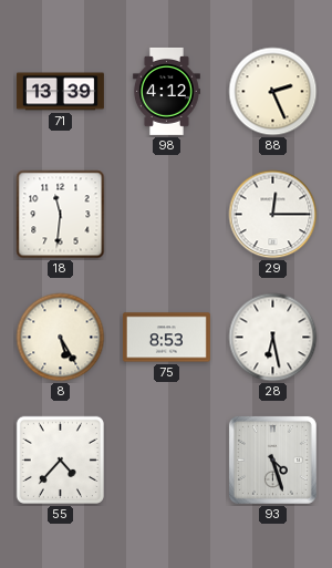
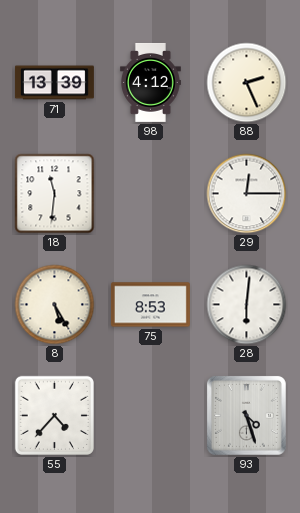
28: 6:28 -> 6:01 (247, 305)
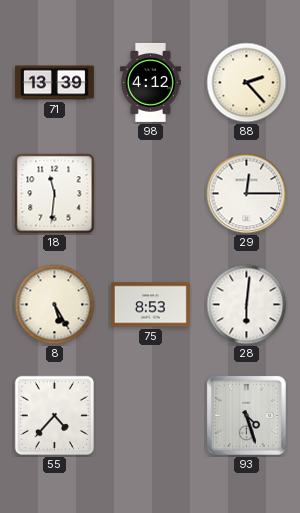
88: 2:26 -> 2:23 (247, 83)
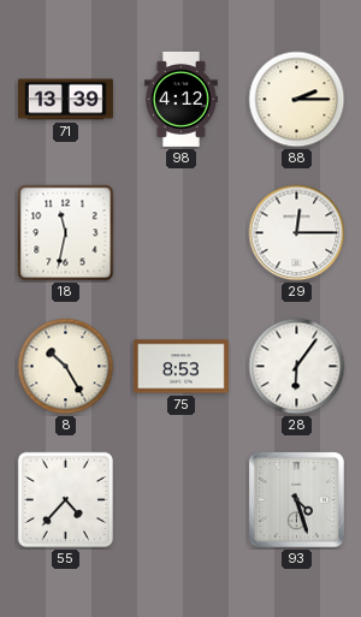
88: 2:23 -> 2:15 (297, 100)
18: 11:31 -> 11:32 (66, 233)
8: 5:25 -> 10:25 (66, 367)
28: 6:01 -> 6:06 (297, 367)
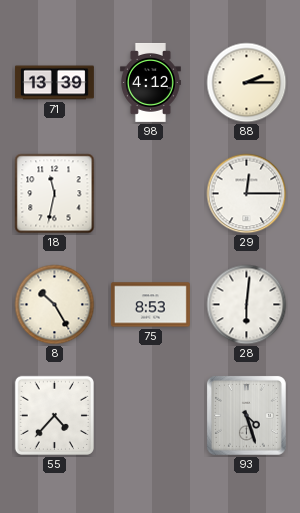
28: 6:06 -> 6:01 (247, 305)
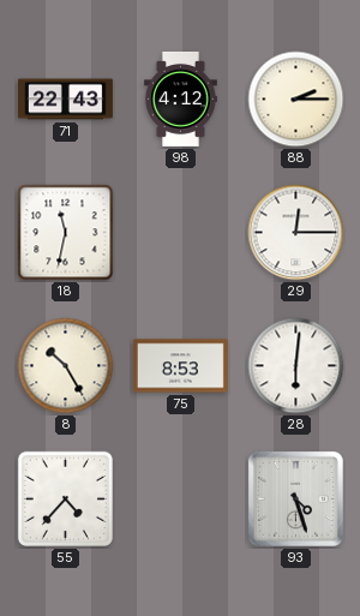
71: 13:39 -> 22:43 (65, 100)
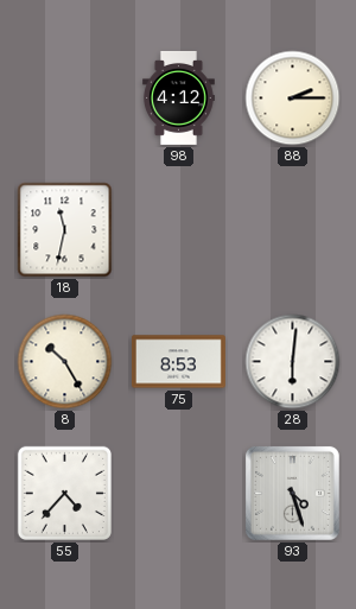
71: 22:43 -> none (65, 100)
29: 12:15 -> none (296, 233)
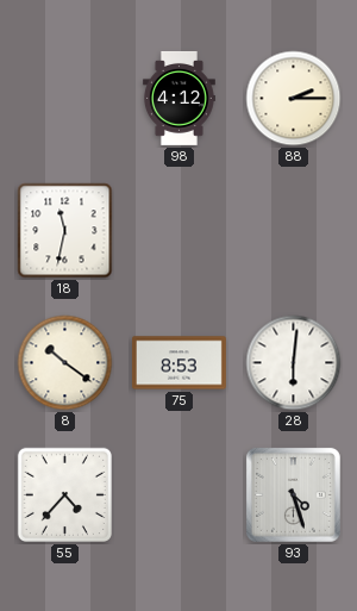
8: 10:25 -> 10:21 (65, 363)
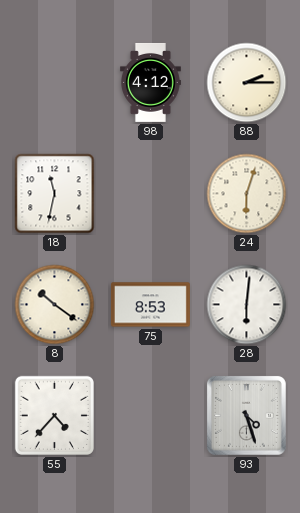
24: none -> 6:03 (247, 194)
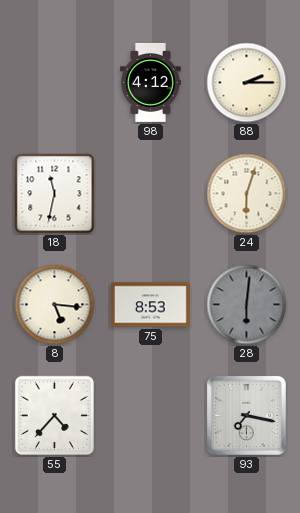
8: 10:21 -> 5:16 (55, 305)
28 dial: white -> grey (247, 305)
93: 4:27 -> 7:17 (246, 415)
